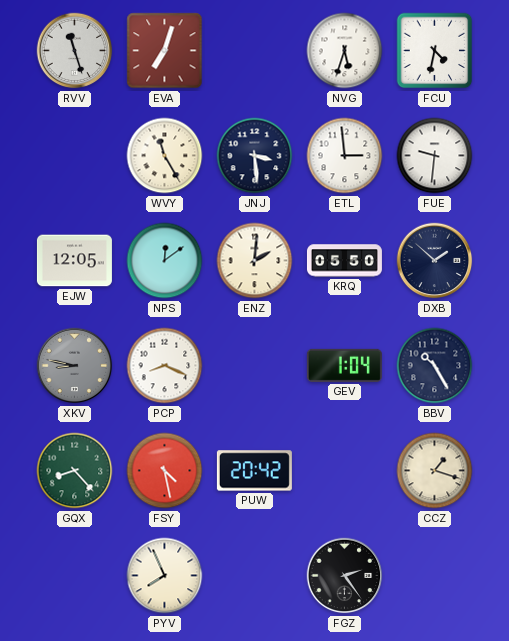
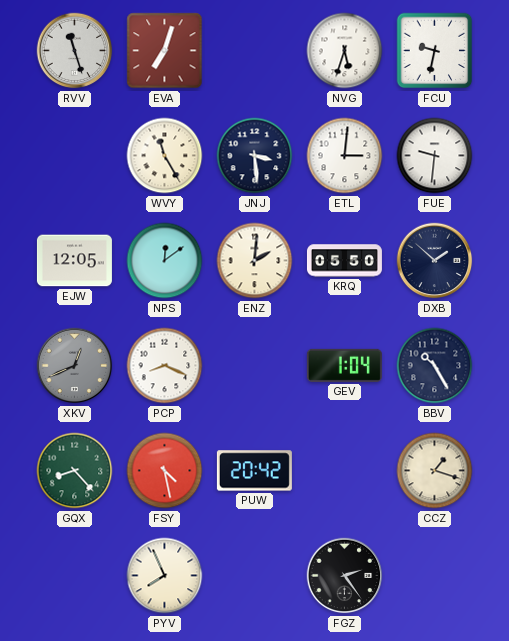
FCU: 4:32 -> 9:32 (435, 51)
ETL: 2:59 -> 3:01 (345, 156)
XKV: 8:47 -> 12:41 (75, 366)
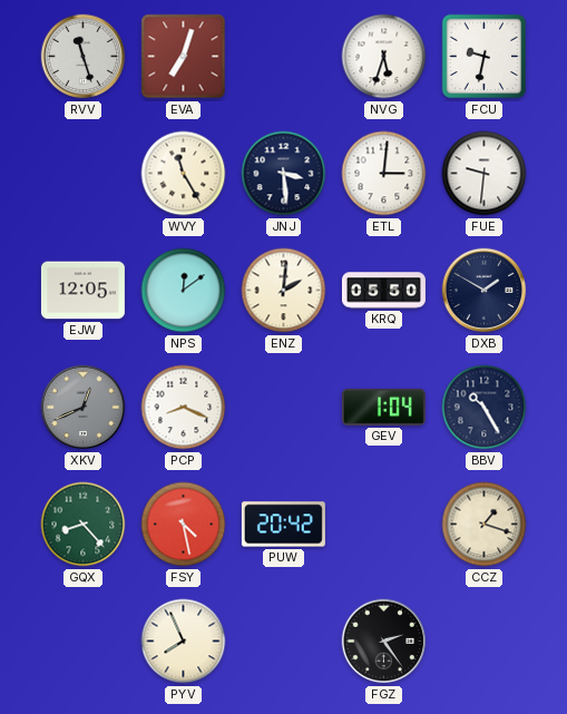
DXB: 1:52 -> 1:50 (485, 291)
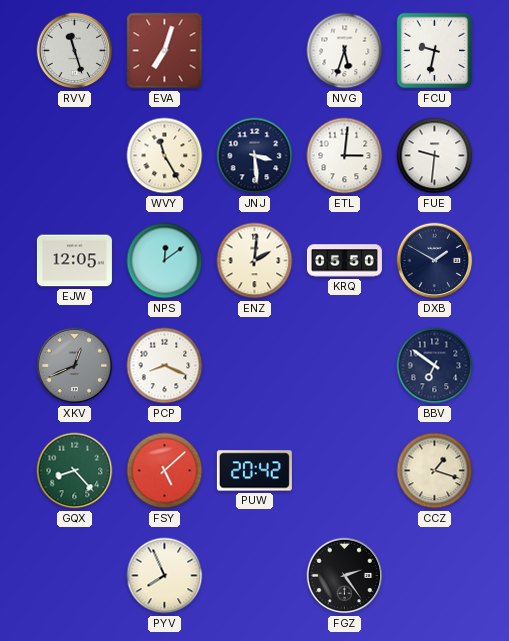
GEV: 1:04 -> none (383, 407)
BBV: 10:25 -> 6:51 (435, 366)
FSY: 4:28 -> 5:08 (165, 471)
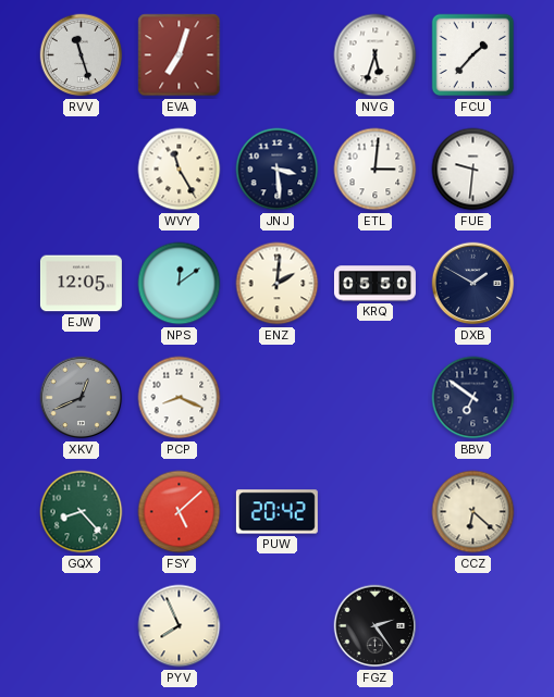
FCU: 9:32 -> 1:37 (473, 55)
CCZ: 1:18 -> 6:22 (473, 512)
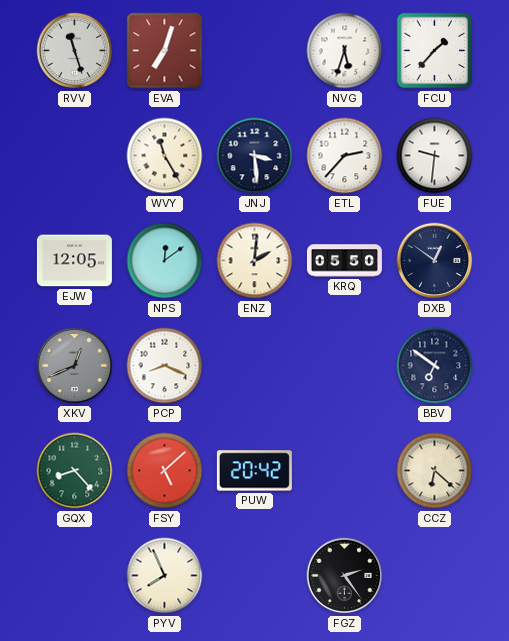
ETL: 3:01 -> 2:37 (345, 156)
DXB: 1:50 -> 12:51 (435, 261)
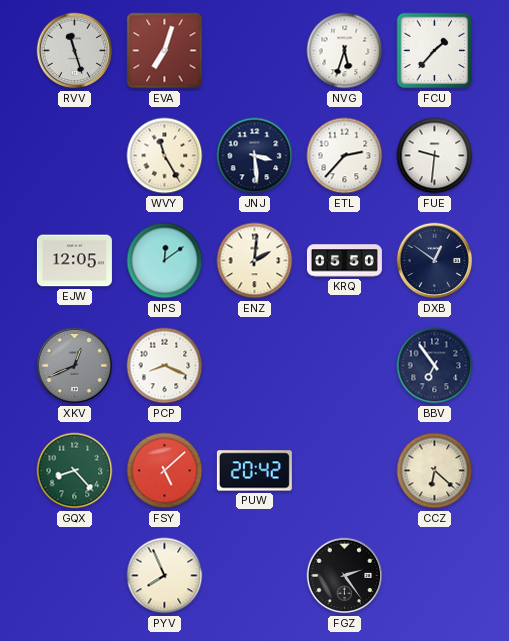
BBV: 6:51 -> 6:54 (435, 366)
